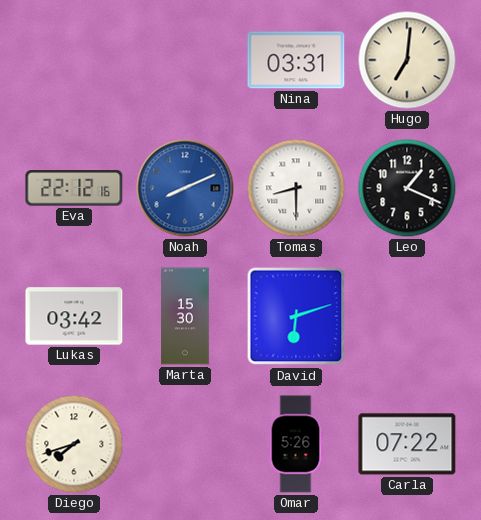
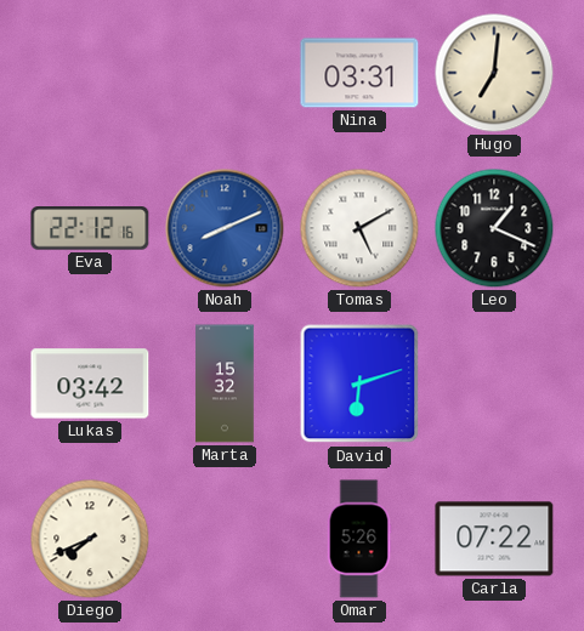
Tomas: 8:30 -> 5:10 (359, 228)
Marta: 15:30 -> 15:32 (225, 383)
Diego: 7:42 -> 7:41 (90, 539)
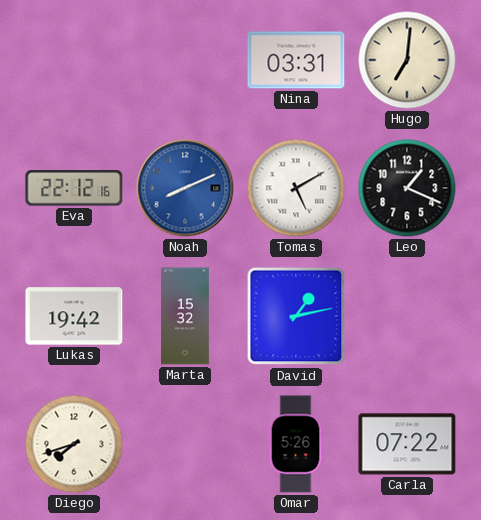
Lukas: 03:42 -> 19:42 (74, 316)
David: 6:12 -> 1:13 (296, 316)
Diego: 7:41 -> 7:42 (74, 444)
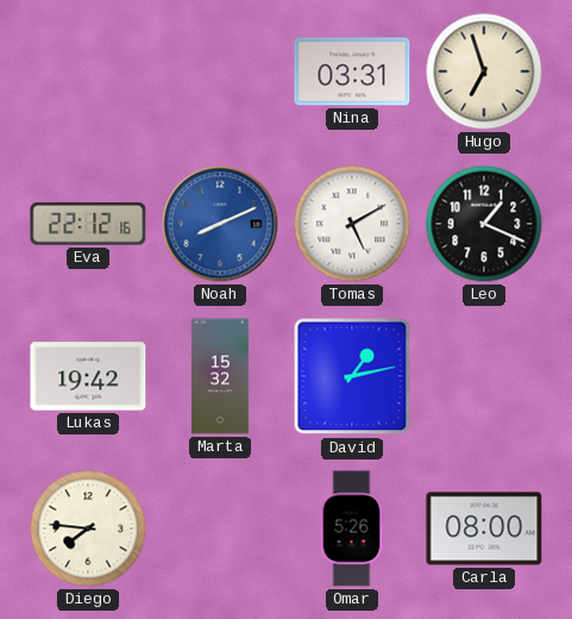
Hugo: 7:01 -> 6:57 (484, 71)
Diego: 7:42 -> 7:46 (88, 529)
Carla: 07:22 -> 08:00 (484, 529)
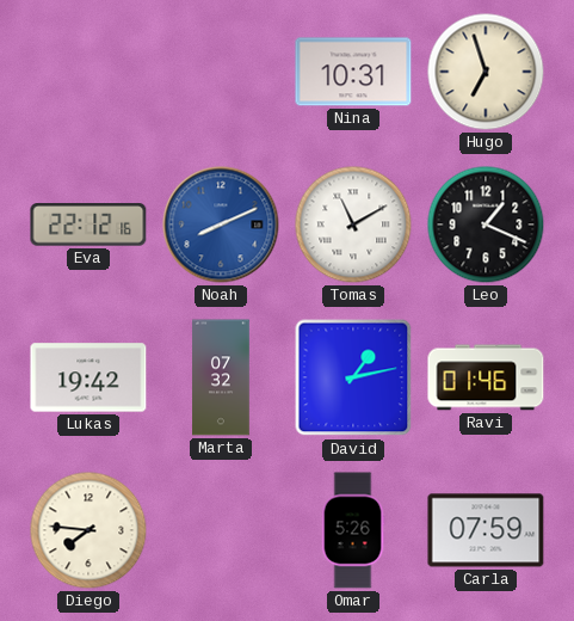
Nina: 03:31 -> 10:31 (353, 72)
Tomas: 5:10 -> 11:10 (353, 225)
Marta: 15:32 -> 07:32 (221, 377)
Ravi: none -> 01:46 (486, 377)
Carla: 08:00 -> 07:59 (486, 530)
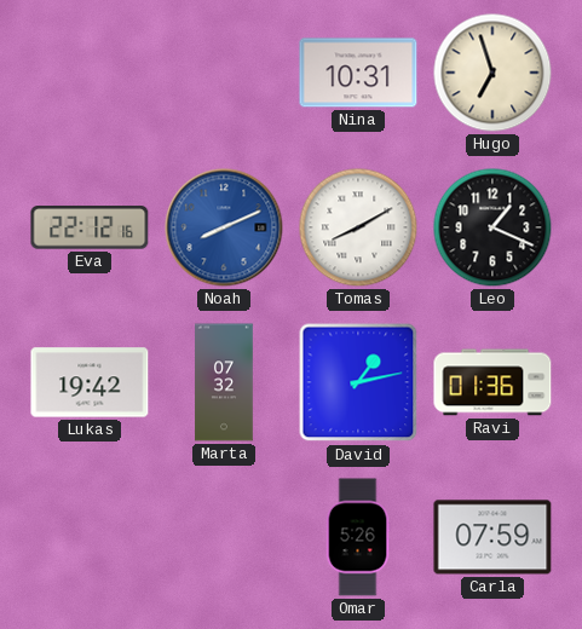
Tomas: 11:10 -> 8:10 (358, 227)
Ravi: 01:46 -> 01:36 (492, 382)
Diego: 7:46 -> none (88, 530)
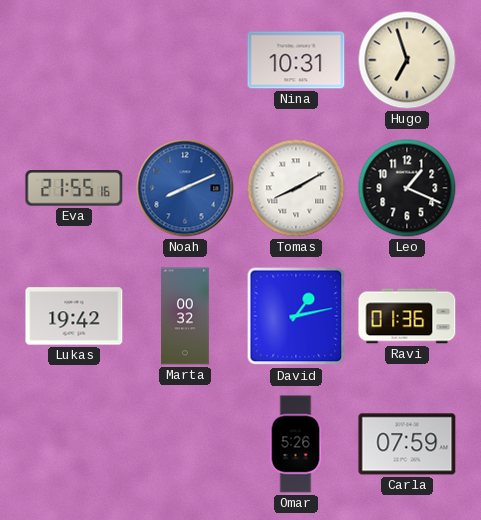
Eva: 22:12 -> 21:55 (74, 188)
Marta: 07:32 -> 00:32 (185, 316)
